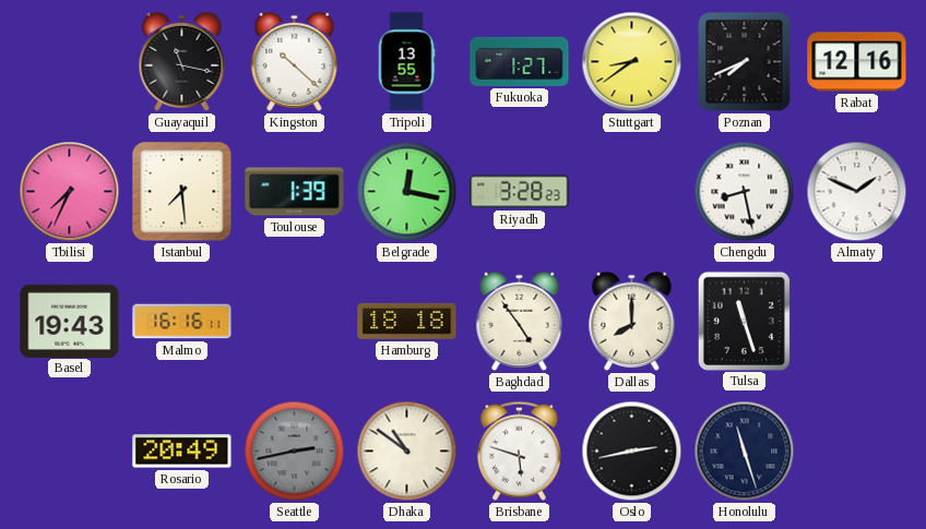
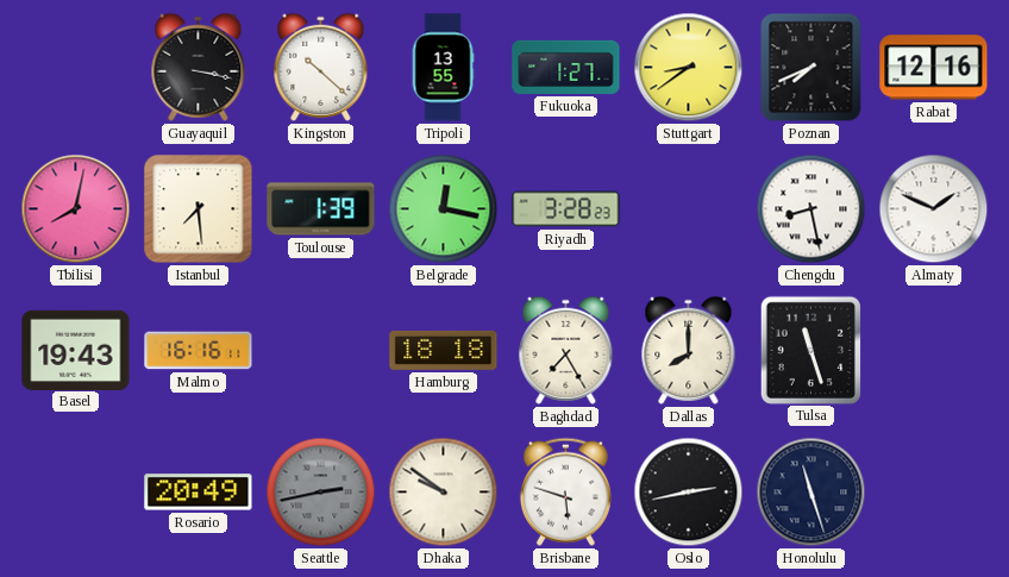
Guayaquil: 11:17 -> 3:17 (199, 67)
Tbilisi: 7:34 -> 8:02 (76, 209)
Baghdad: 4:54 -> 7:25 (566, 350)
Dhaka: 10:51 -> 9:51 (444, 493)
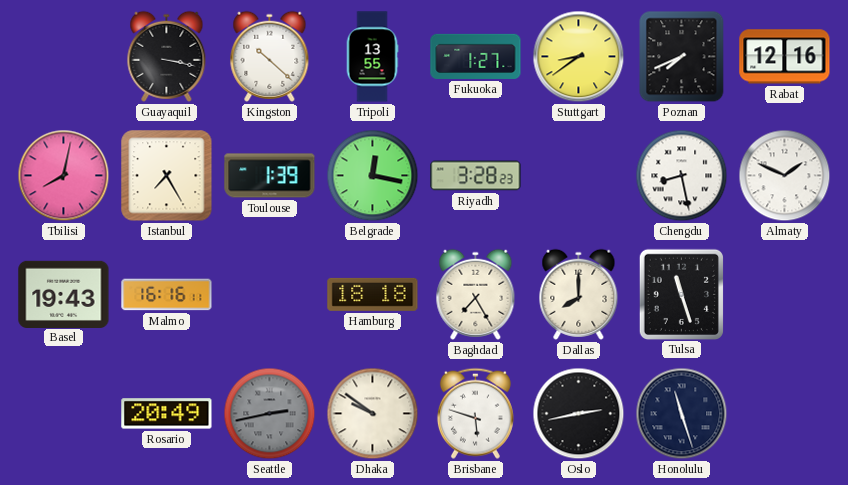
Istanbul: 7:29 -> 7:25 (167, 176)
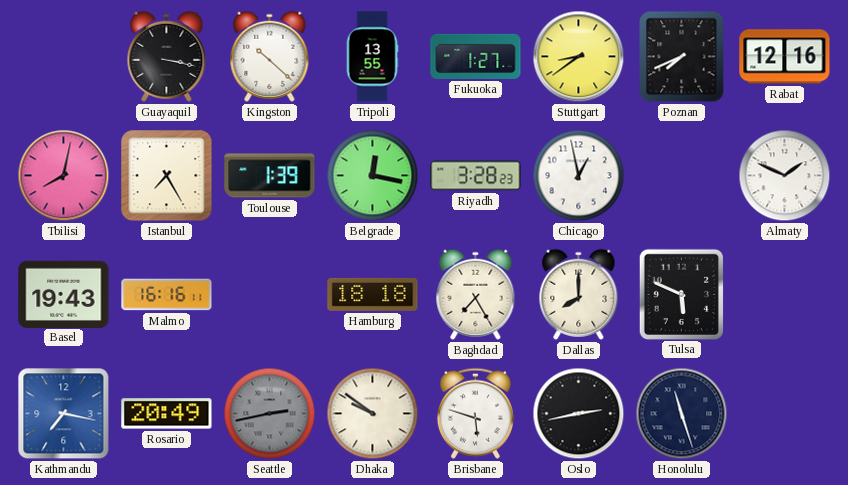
Chicago: none -> 12:58 (579, 176)
Chengdu: 8:28 -> none (682, 176)
Tulsa: 11:27 -> 5:49 (681, 294)
Kathmandu: none -> 7:17 (64, 414)
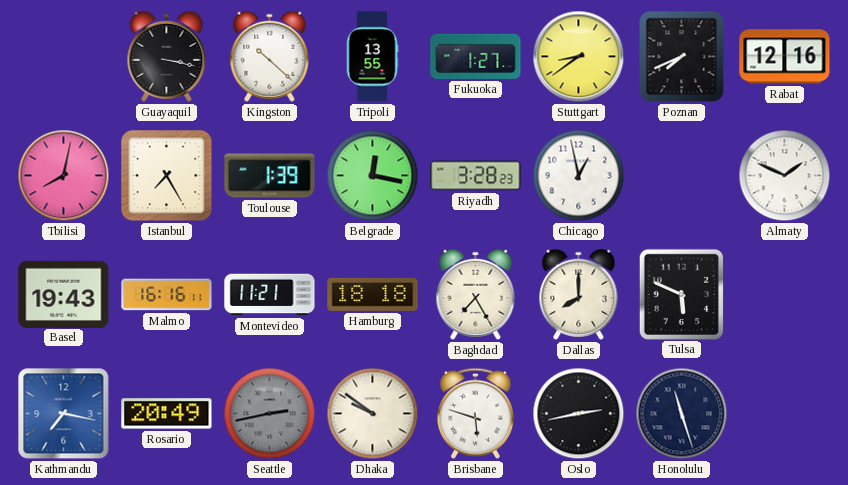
Montevideo: none -> 11:21 (270, 295)
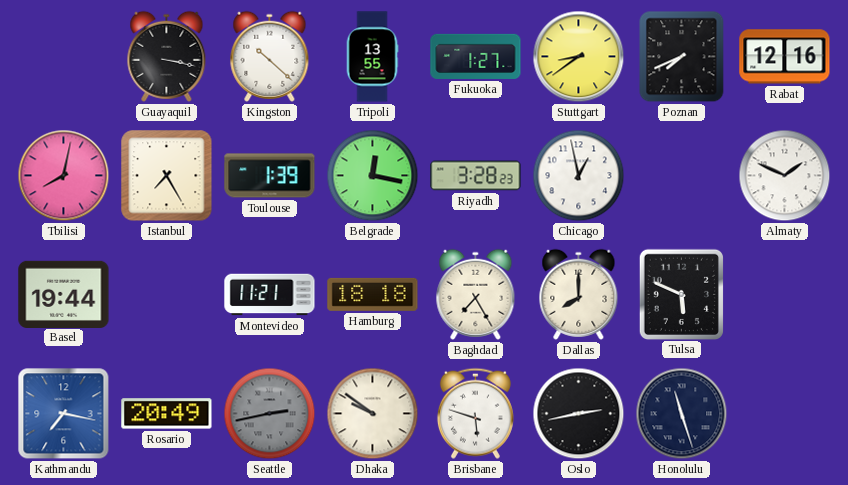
Basel: 19:43 -> 19:44 (64, 294)
Malmo: 16:16 -> none (167, 295)
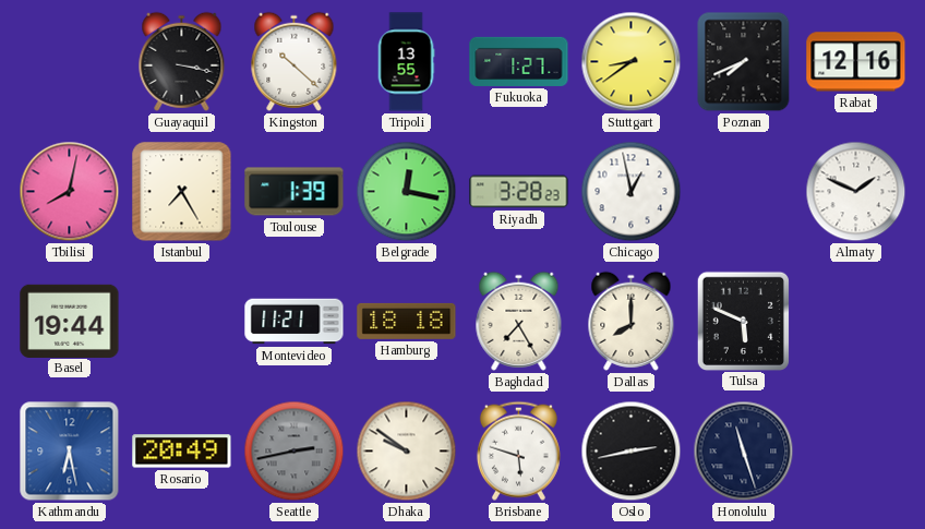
Kathmandu: 7:17 -> 6:28 (70, 452)
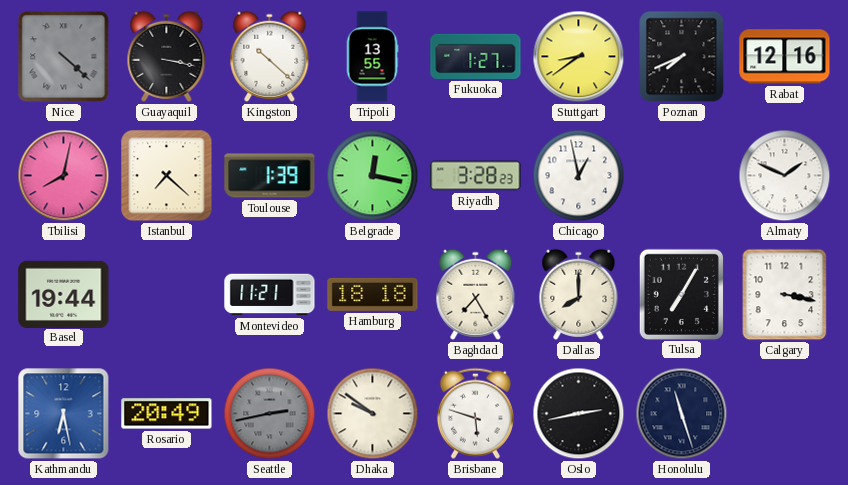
Nice: none -> 4:22 (64, 57)
Istanbul: 7:25 -> 7:22 (167, 176)
Tulsa: 5:49 -> 7:05 (681, 294)
Calgary: none -> 3:17 (785, 295)
